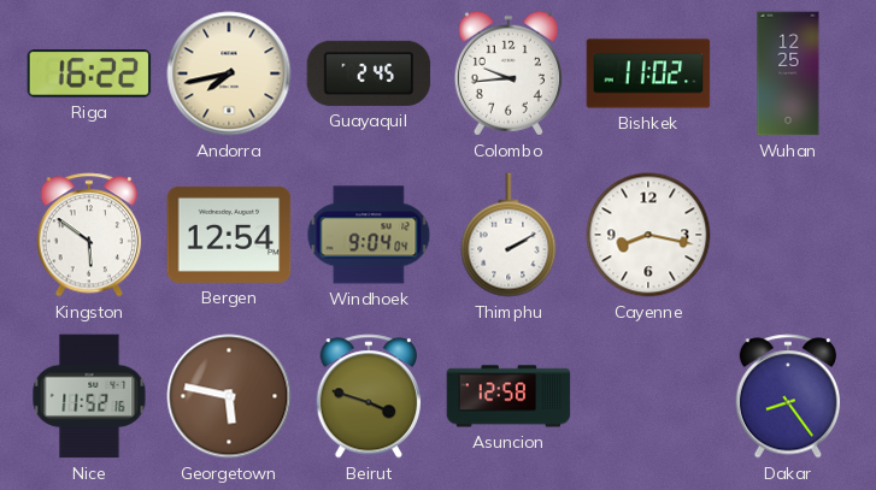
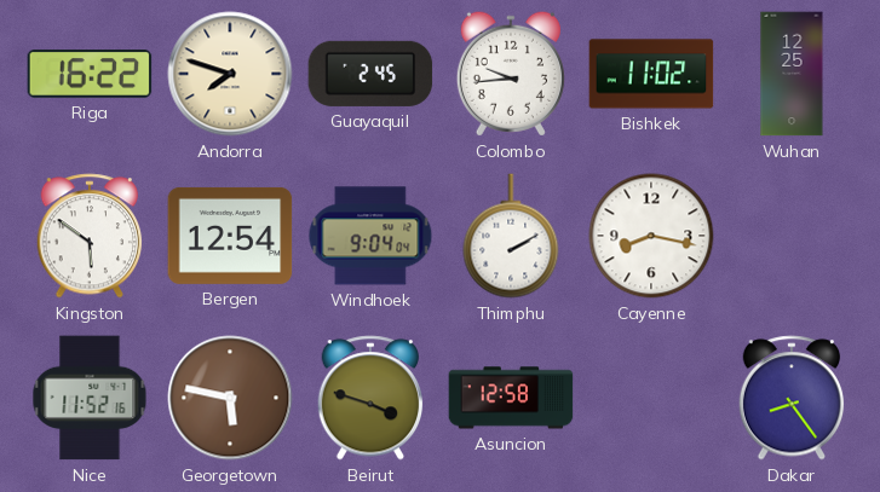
Andorra: 7:43 -> 7:48 (230, 74)
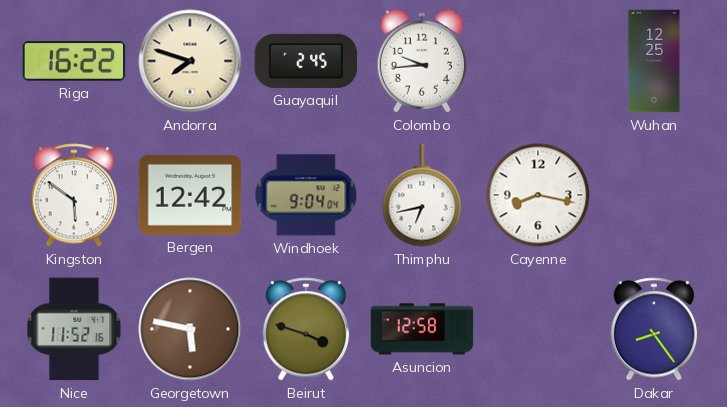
Bishkek: 11:02 -> none (651, 74)
Bergen: 12:54 -> 12:42 (190, 195)
Thimphu: 2:10 -> 6:43 (422, 195)
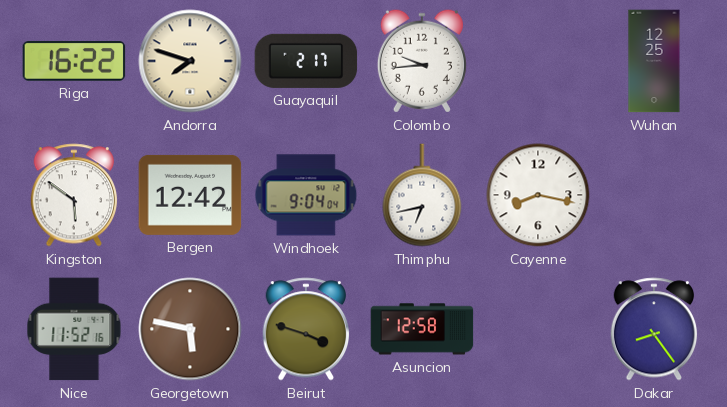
Guayaquil: 2:45 -> 2:17 (306, 61)
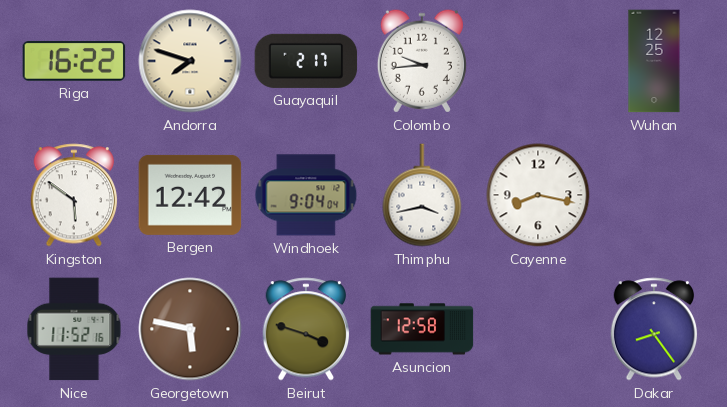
Thimphu: 6:43 -> 3:43 (422, 195)
